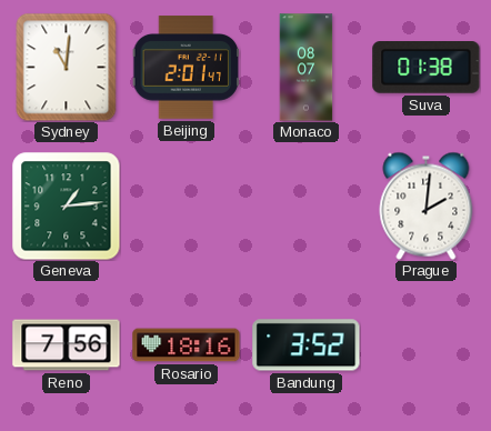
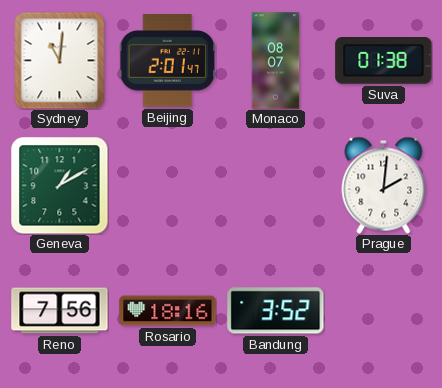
Geneva: 1:14 -> 1:10 (60, 186)
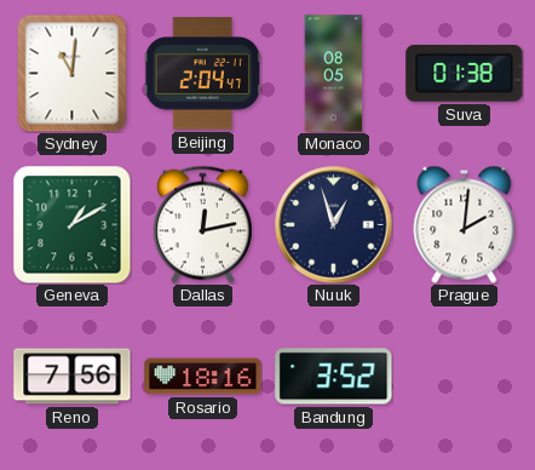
Beijing: 2:01 -> 2:04 (202, 74)
Monaco: 08:07 -> 08:05 (334, 74)
Dallas: none -> 12:13 (203, 224)
Nuuk: none -> 12:57 (334, 225)
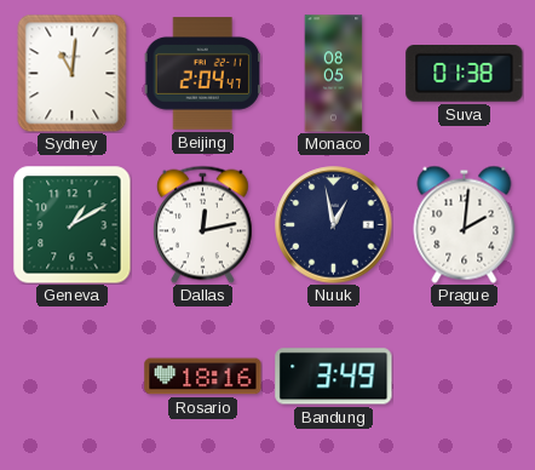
Nuuk: 12:57 -> 12:58 (334, 225)
Reno: 7:56 -> none (73, 377)
Bandung: 3:52 -> 3:49 (334, 377)
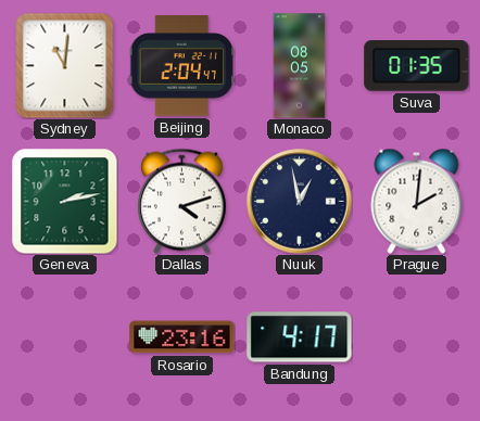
Suva: 01:38 -> 01:35 (417, 66)
Geneva: 1:10 -> 2:13 (65, 202)
Dallas: 12:13 -> 4:12 (182, 201)
Rosario: 18:16 -> 23:16 (182, 337)
Bandung: 3:49 -> 4:17 (300, 337)
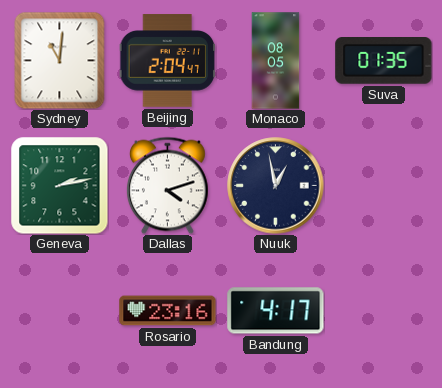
Prague: 2:01 -> none (417, 201)
